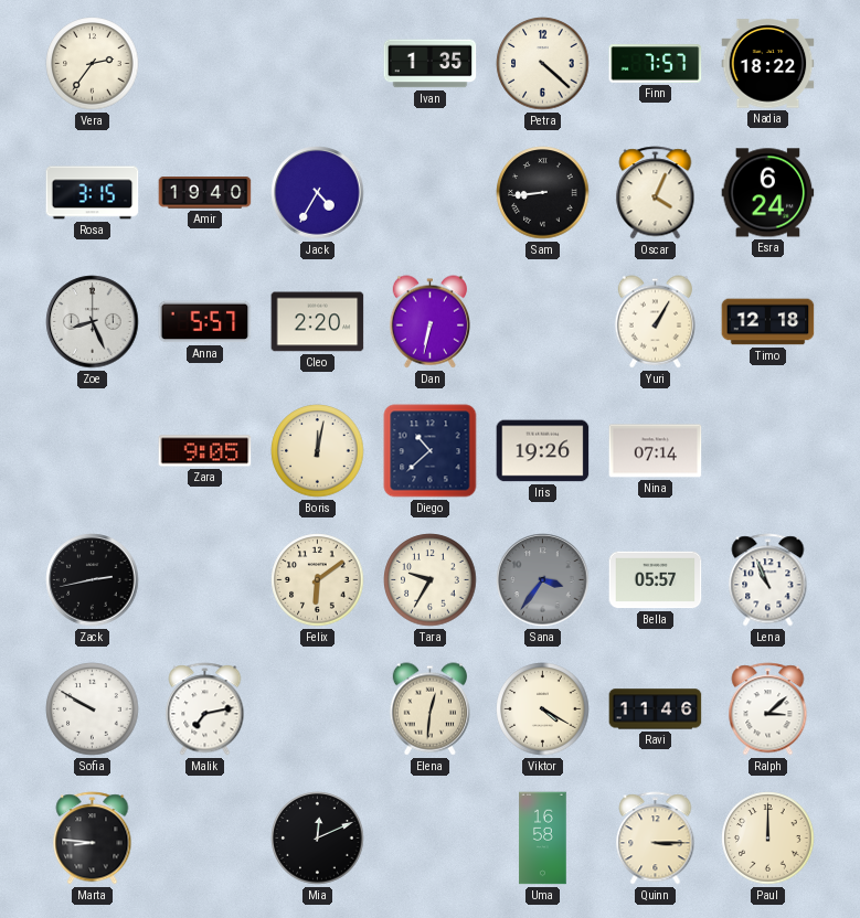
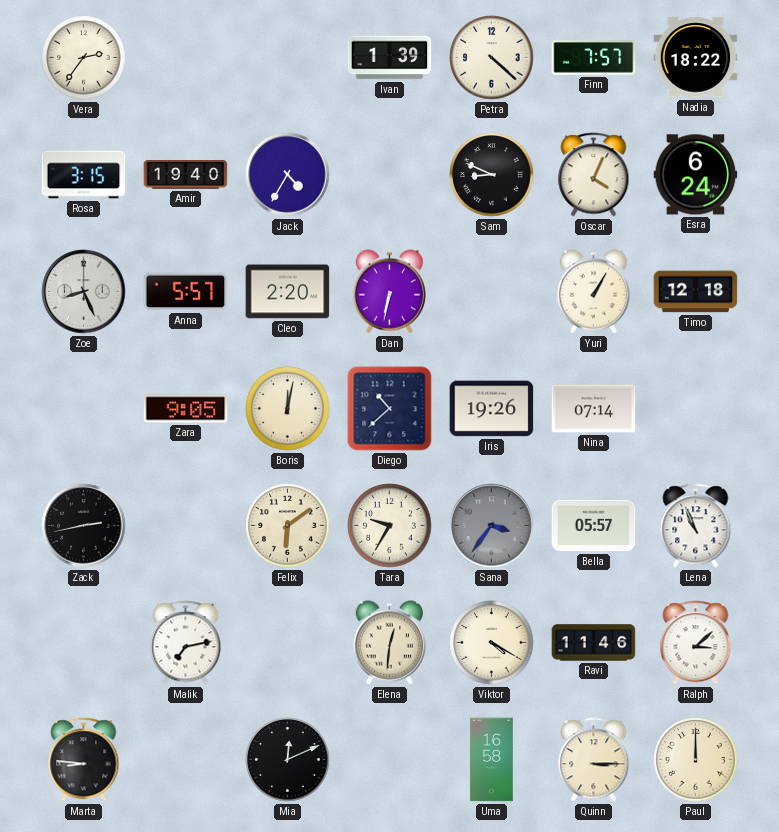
Ivan: 1:35 -> 1:39 (390, 58)
Sam: 8:44 -> 8:49 (492, 175)
Sofia: 9:50 -> none (93, 709)
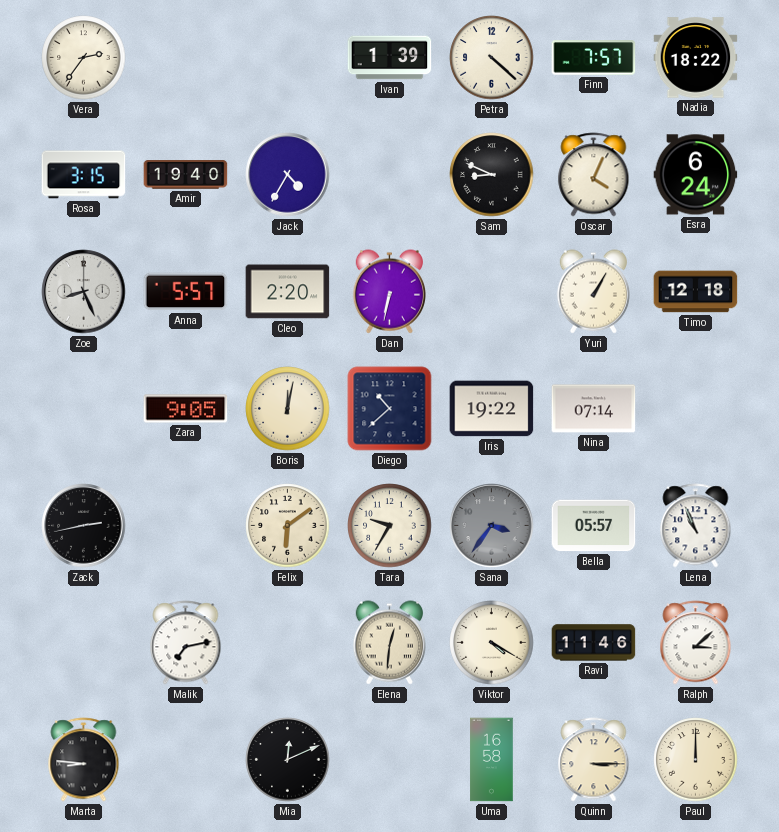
Iris: 19:26 -> 19:22 (492, 409)
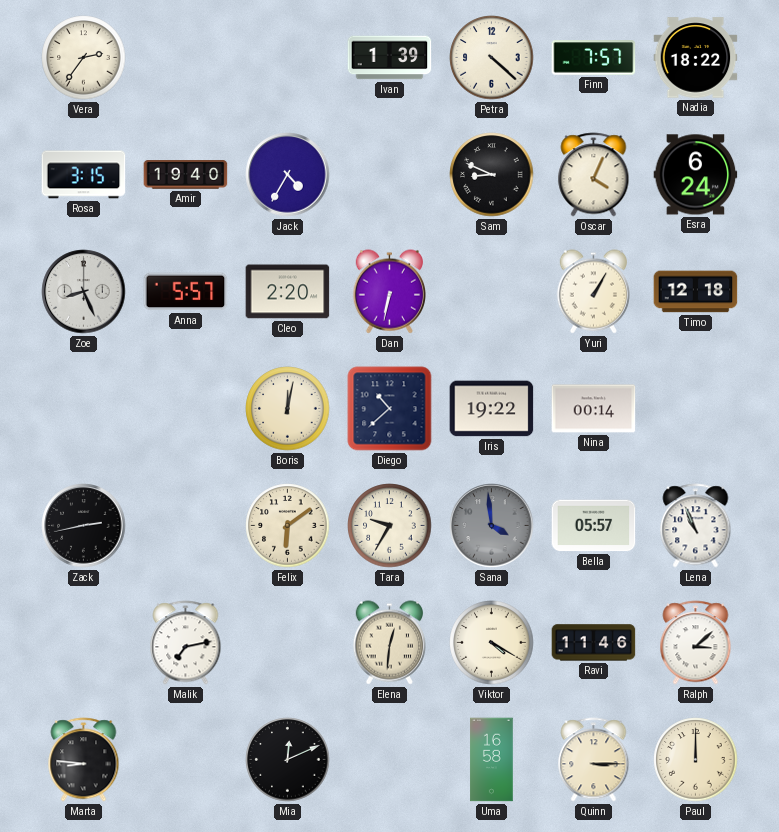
Zara: 9:05 -> none (186, 409)
Nina: 07:14 -> 00:14 (594, 409)
Sana: 3:36 -> 3:59 (492, 526)
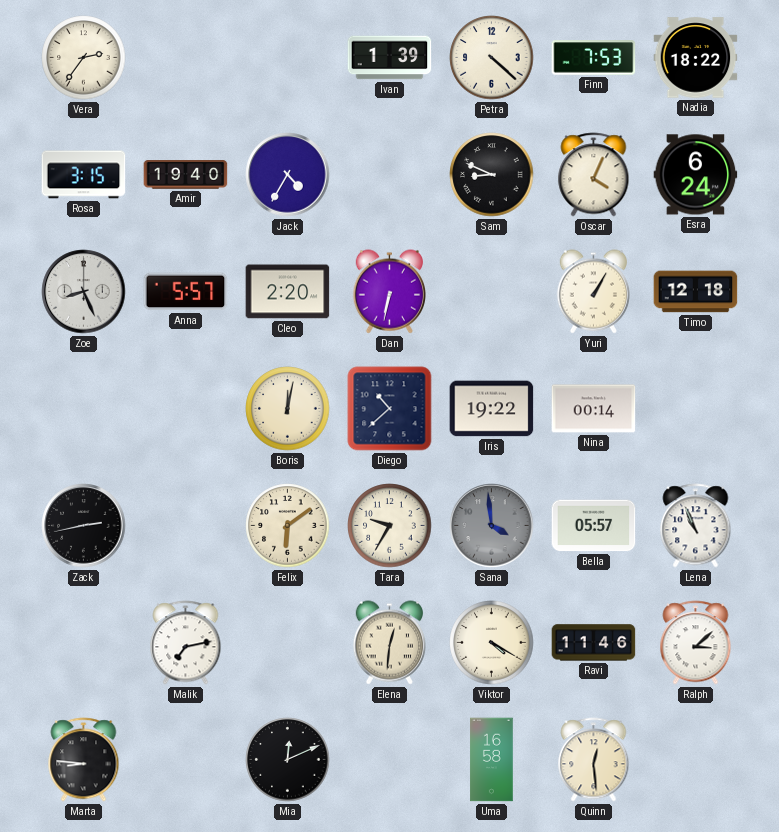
Finn: 7:57 -> 7:53 (594, 58)
Quinn: 3:15 -> 12:29 (594, 760)
Paul: 12:00 -> none (696, 760)
